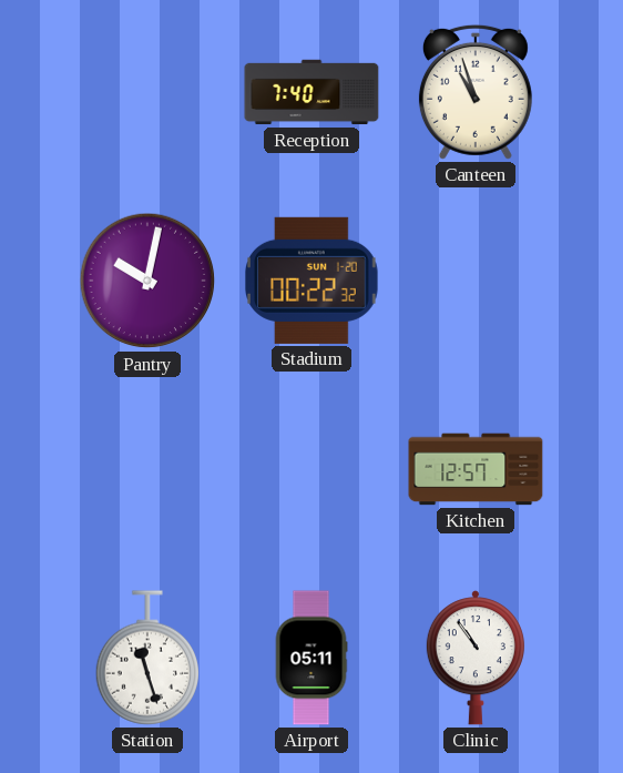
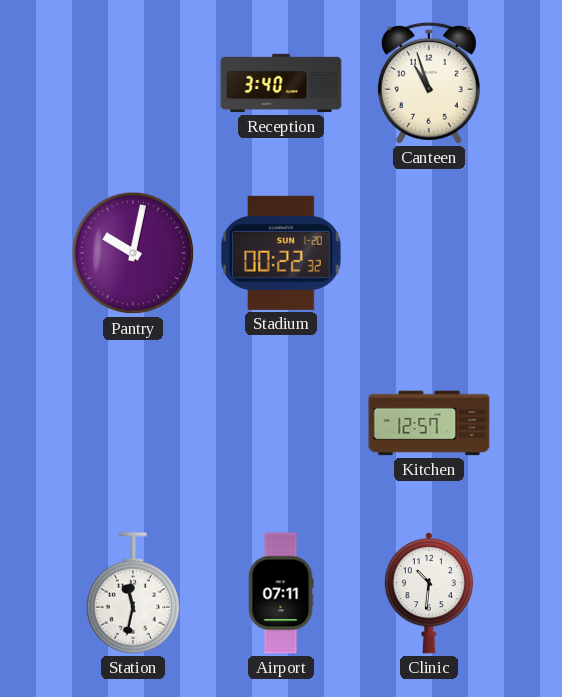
Reception: 7:40 -> 3:40 (281, 83)
Station: 11:27 -> 11:32 (132, 593)
Airport: 05:11 -> 07:11 (281, 593)
Clinic: 10:54 -> 10:31 (429, 593)
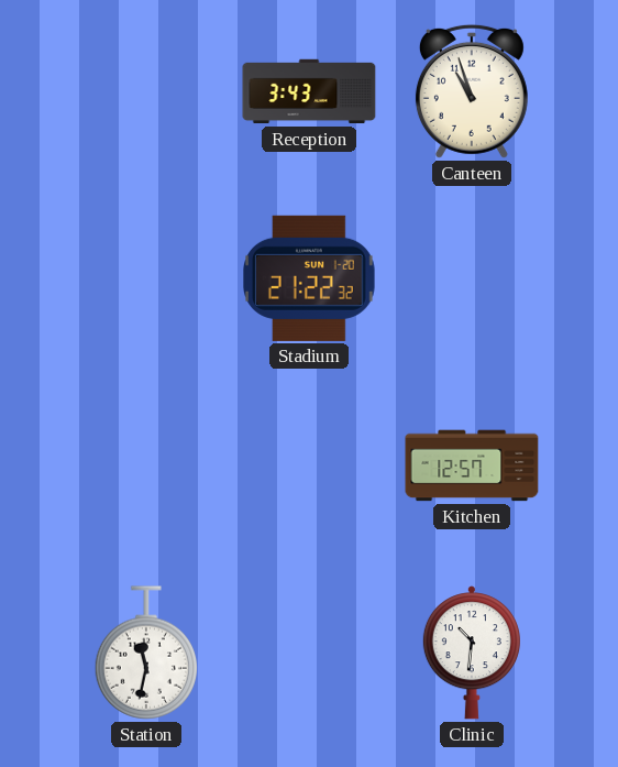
Reception: 3:40 -> 3:43 (309, 91)
Pantry: 10:02 -> none (133, 253)
Stadium: 00:22 -> 21:22 (310, 278)
Airport: 07:11 -> none (281, 593)
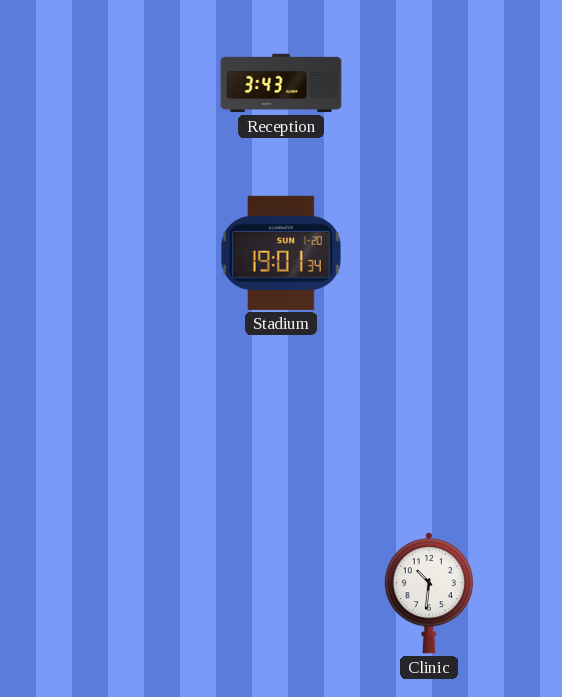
Canteen: 10:57 -> none (472, 91)
Stadium: 21:22 -> 19:01 (282, 253)
Kitchen: 12:57 -> none (472, 465)
Station: 11:32 -> none (145, 653)
